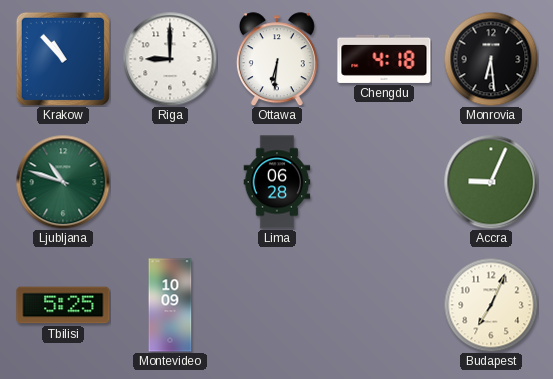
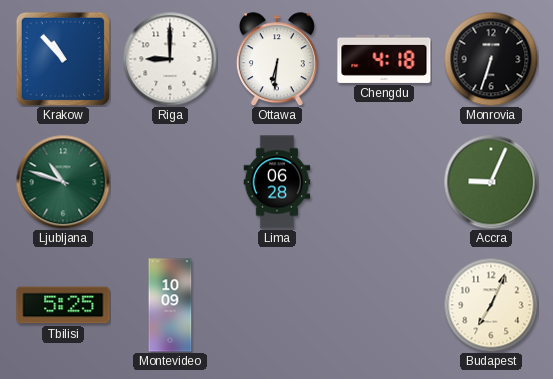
Monrovia: 6:29 -> 6:33 (491, 59)
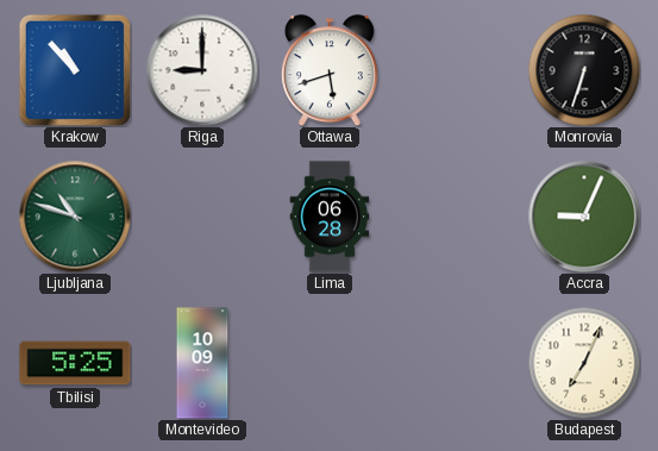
Ottawa: 6:31 -> 5:42 (330, 70)
Chengdu: 4:18 -> none (384, 59)
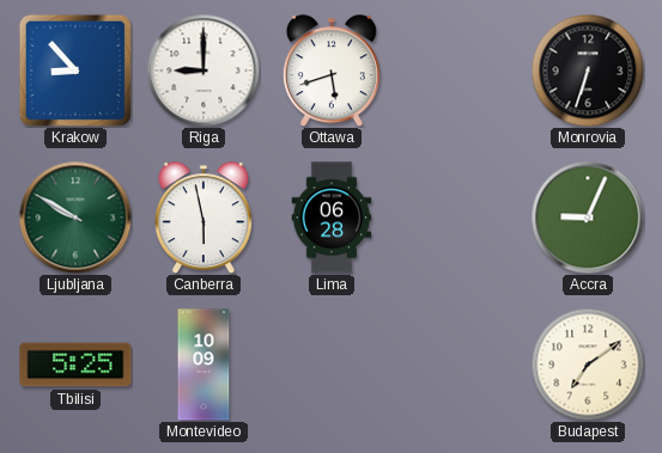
Krakow: 10:53 -> 8:53 (75, 71)
Ljubljana: 10:48 -> 9:50 (75, 218)
Canberra: none -> 5:58 (204, 218)
Budapest: 7:04 -> 7:09 (588, 365)
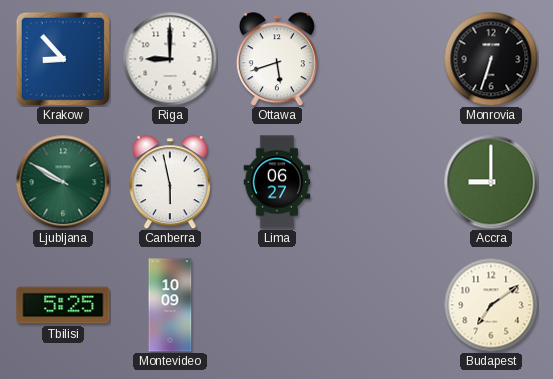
Lima: 06:28 -> 06:27 (277, 182)
Accra: 9:04 -> 9:00 (491, 182)
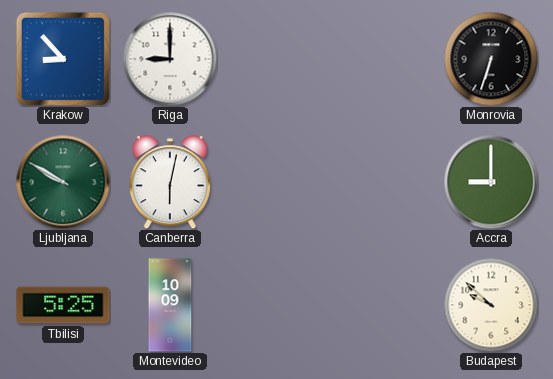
Ottawa: 5:42 -> none (277, 59)
Canberra: 5:58 -> 6:02 (170, 182)
Lima: 06:27 -> none (277, 182)
Budapest: 7:09 -> 9:52 (491, 305)
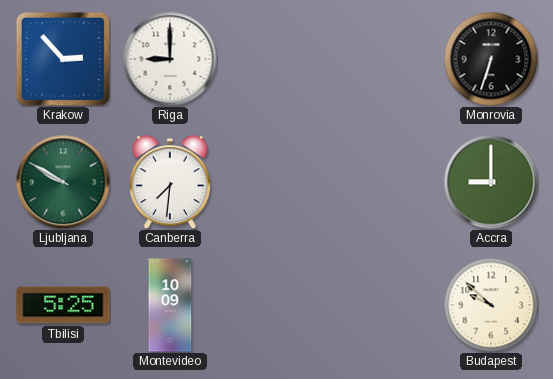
Krakow: 8:53 -> 2:53 (63, 59)
Canberra: 6:02 -> 7:31 (170, 182)
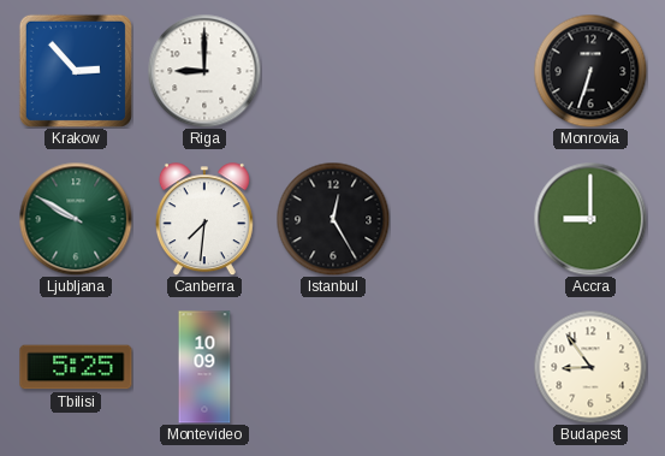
Istanbul: none -> 12:25 (333, 219)
Budapest: 9:52 -> 8:54 (590, 367)
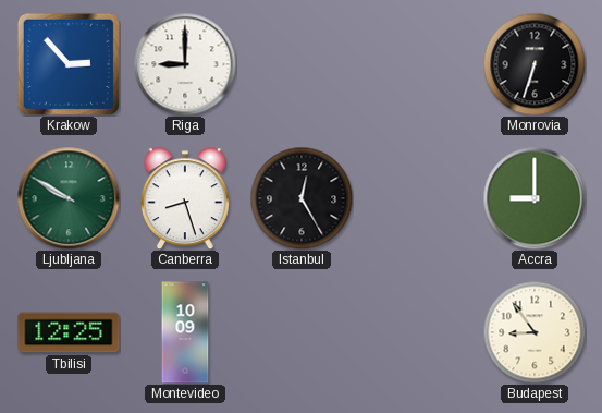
Canberra: 7:31 -> 8:27 (185, 198)
Tbilisi: 5:25 -> 12:25 (69, 332)
